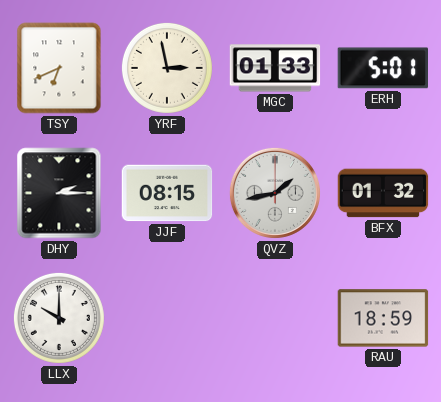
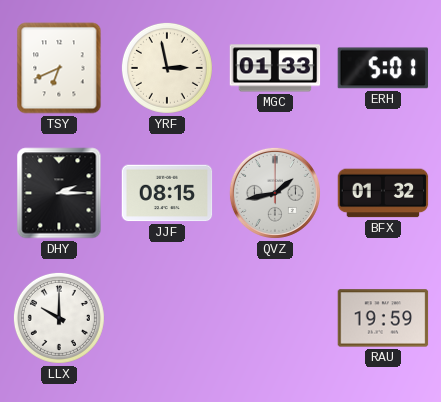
RAU: 18:59 -> 19:59 (383, 318)
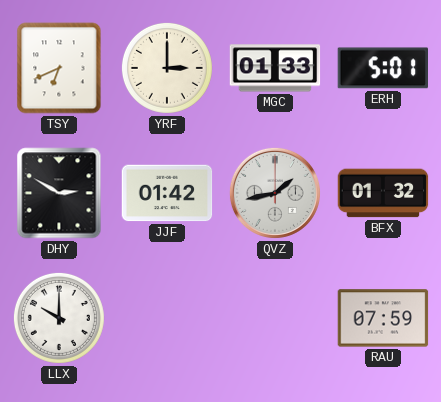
YRF: 2:58 -> 3:00 (167, 68)
DHY: 2:15 -> 2:50 (59, 193)
JJF: 08:15 -> 01:42 (167, 193)
RAU: 19:59 -> 07:59 (383, 318)
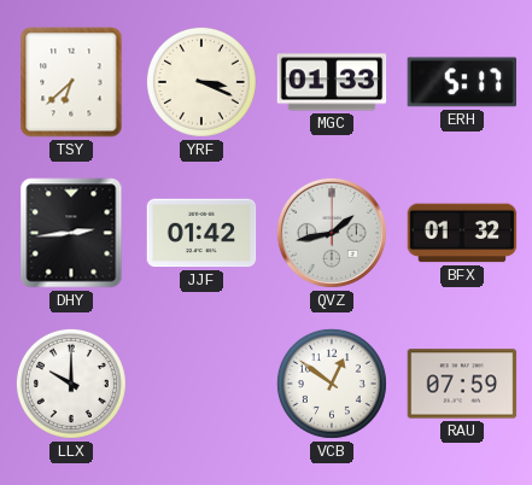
TSY: 6:41 -> 6:38 (71, 82)
YRF: 3:00 -> 3:19 (201, 82)
ERH: 5:01 -> 5:17 (462, 82)
DHY: 2:50 -> 2:44 (71, 233)
VCB: none -> 12:51 (332, 384)
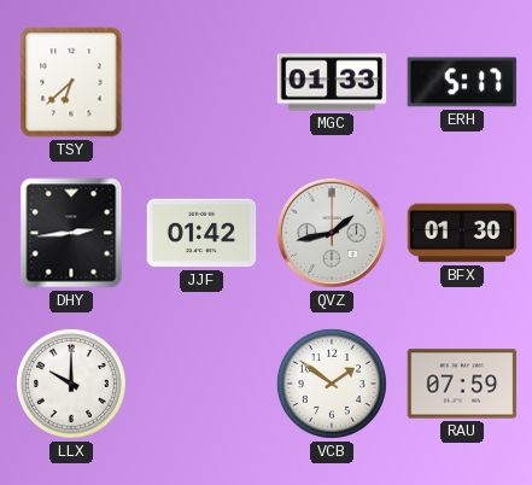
YRF: 3:19 -> none (201, 82)
BFX: 01:32 -> 01:30 (462, 233)
VCB: 12:51 -> 1:51 (332, 384)
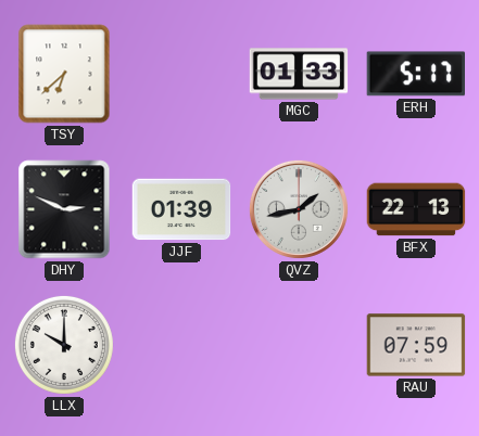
DHY: 2:44 -> 2:49 (64, 209)
JJF: 01:42 -> 01:39 (181, 209)
BFX: 01:30 -> 22:13 (416, 209)
VCB: 1:51 -> none (332, 384)
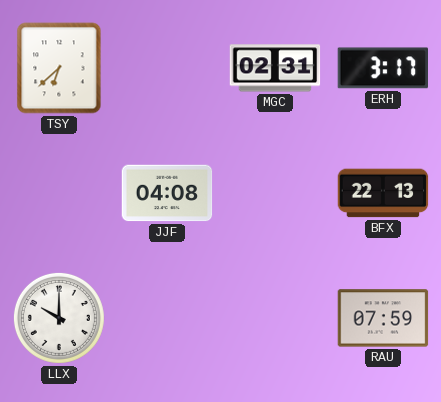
MGC: 01:33 -> 02:31 (275, 68)
ERH: 5:17 -> 3:17 (383, 68)
DHY: 2:49 -> none (64, 209)
JJF: 01:39 -> 04:08 (167, 193)
QVZ: 1:43 -> none (299, 209)
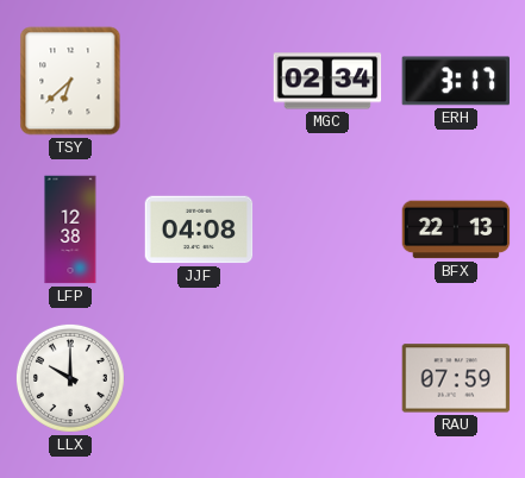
MGC: 02:31 -> 02:34 (327, 81)
LFP: none -> 12:38 (70, 229)
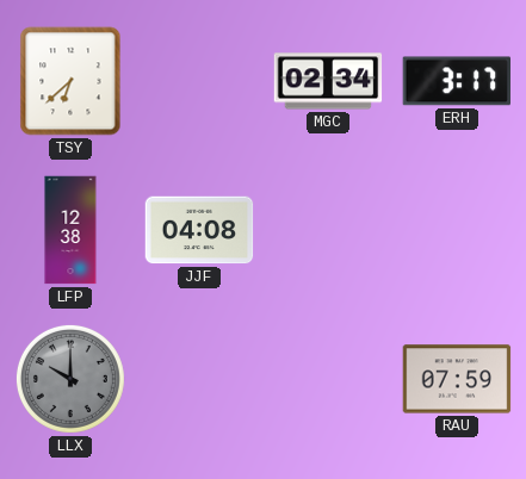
BFX: 22:13 -> none (456, 229)
LLX dial: white -> grey (70, 379)
